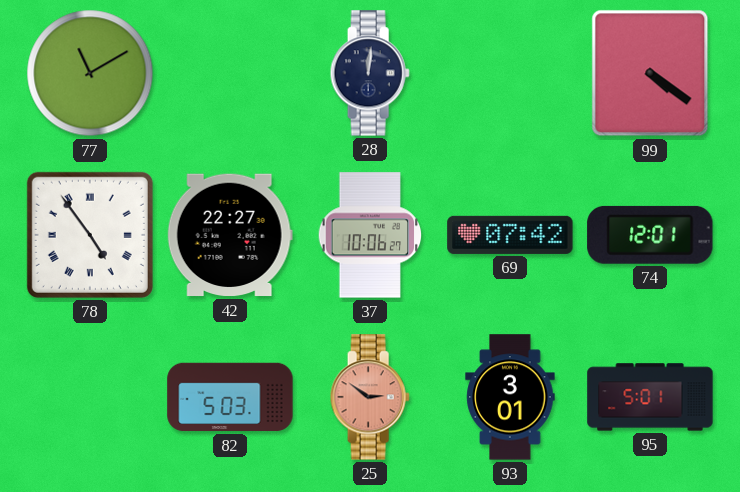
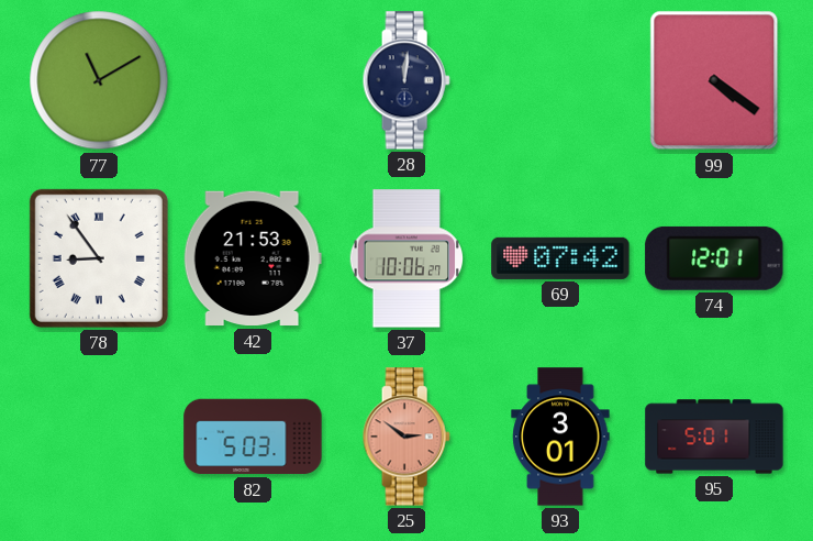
78: 4:54 -> 8:54 (99, 258)
42: 22:27 -> 21:53 (253, 258)
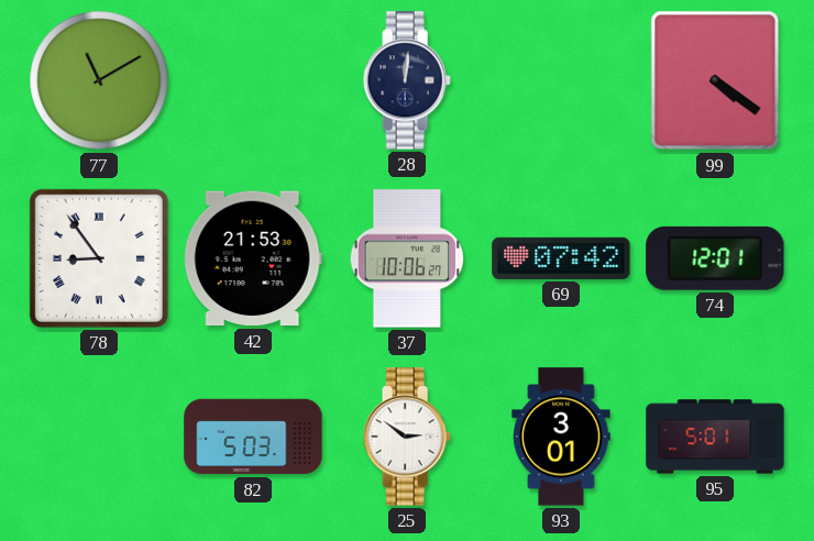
25 dial: salmon -> white (407, 437)
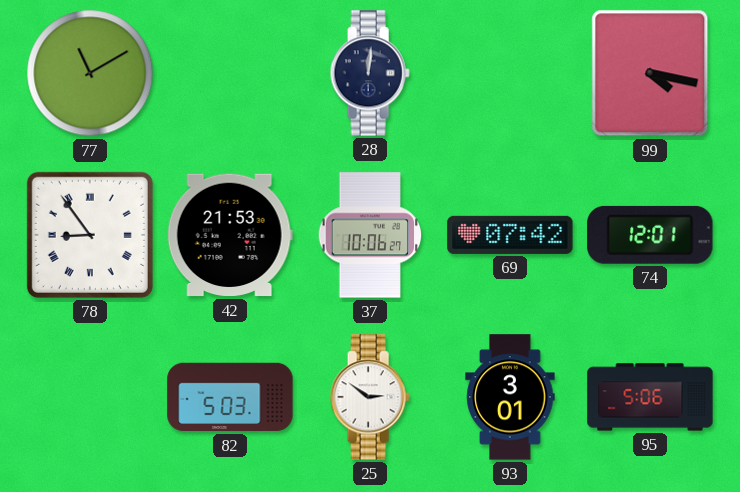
99: 4:21 -> 4:17 (650, 73)
95: 5:01 -> 5:06 (650, 397)
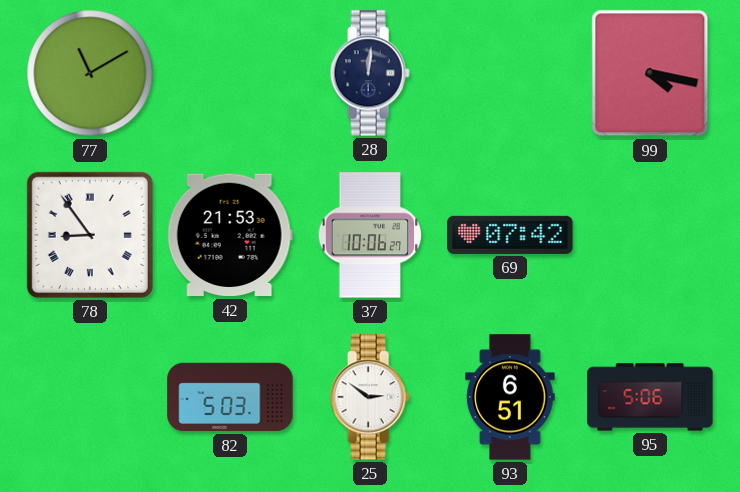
74: 12:01 -> none (650, 235)
93: 3:01 -> 6:51 (510, 397)
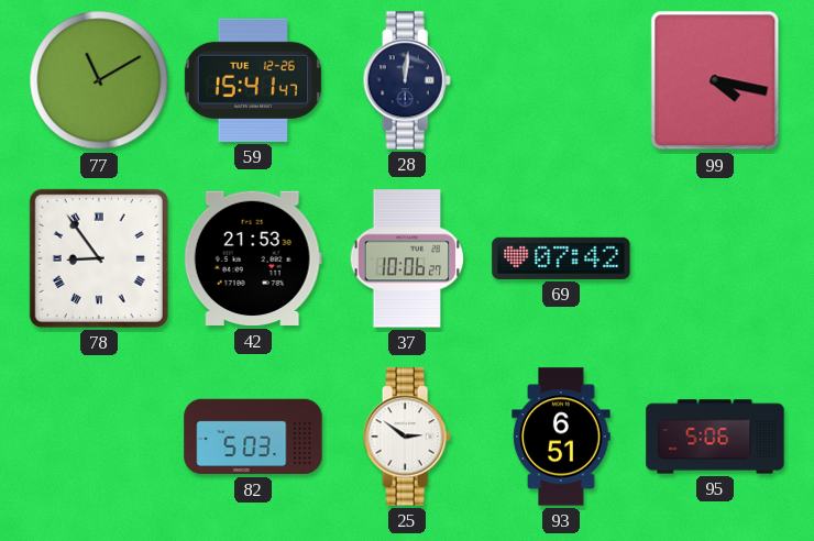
59: none -> 15:41 (253, 80)
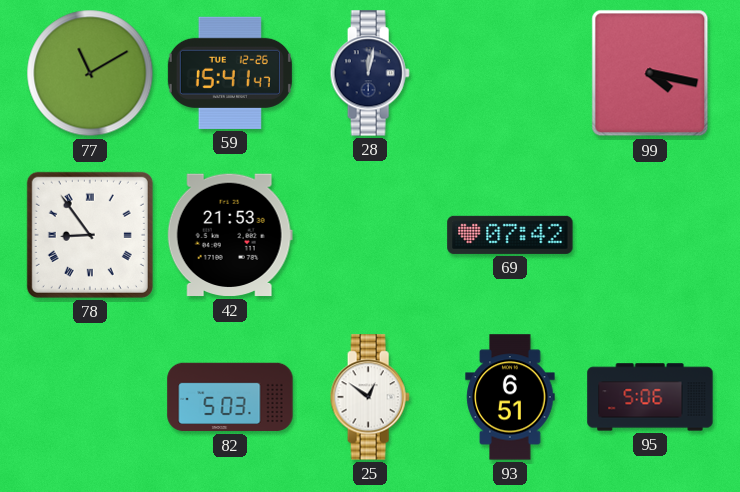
28: 12:01 -> 12:02 (370, 73)
37: 10:06 -> none (407, 258)
25: 2:51 -> 12:51 (370, 397)
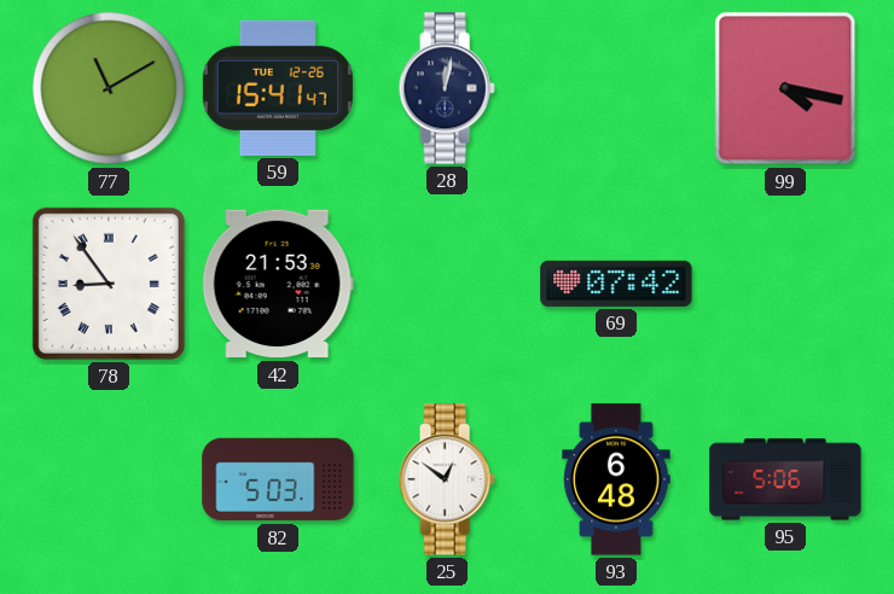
93: 6:51 -> 6:48 (616, 479)
